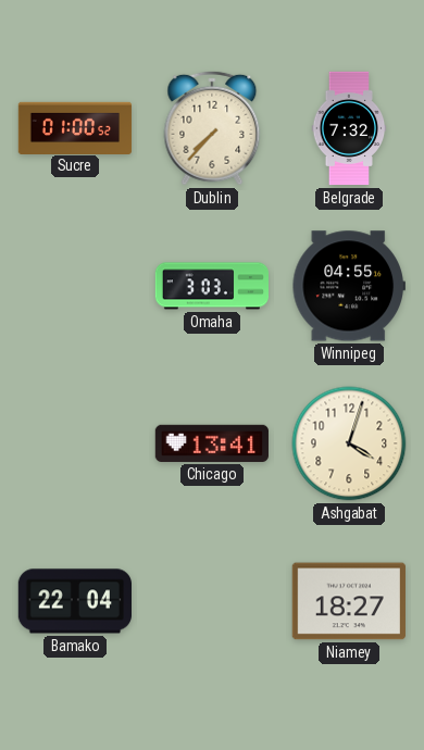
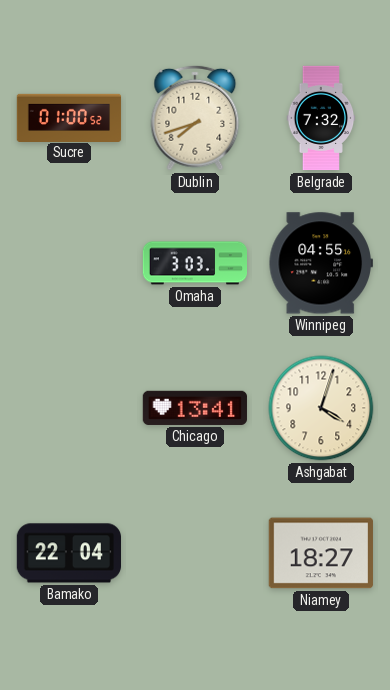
Dublin: 7:37 -> 7:42 (195, 118)
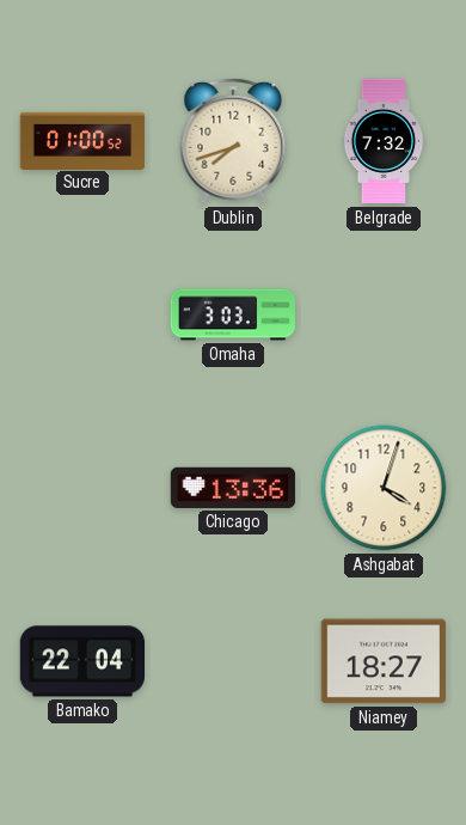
Winnipeg: 04:55 -> none (321, 263)
Chicago: 13:41 -> 13:36 (233, 488)
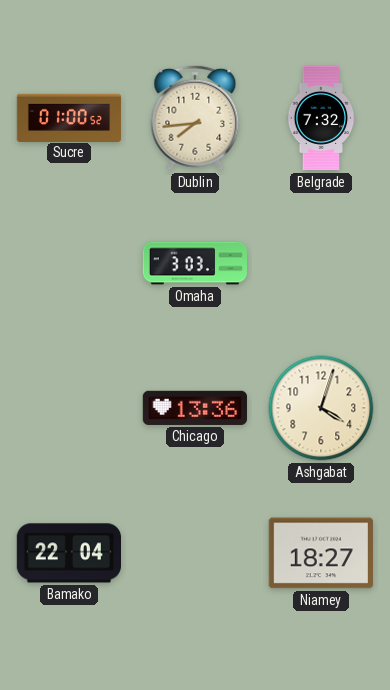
Dublin: 7:42 -> 7:44 (195, 118)
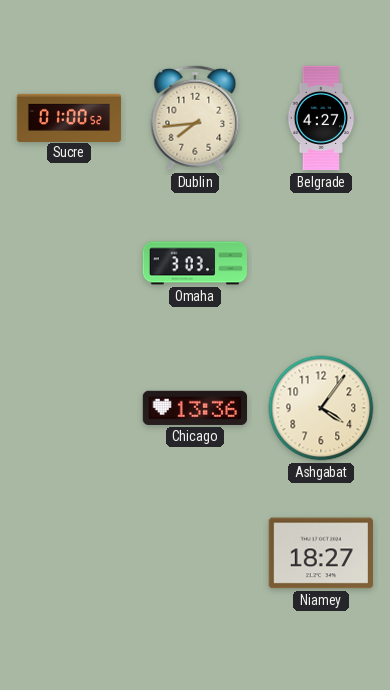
Belgrade: 7:32 -> 4:27 (321, 118)
Ashgabat: 4:03 -> 4:06 (321, 408)
Bamako: 22:04 -> none (68, 553)
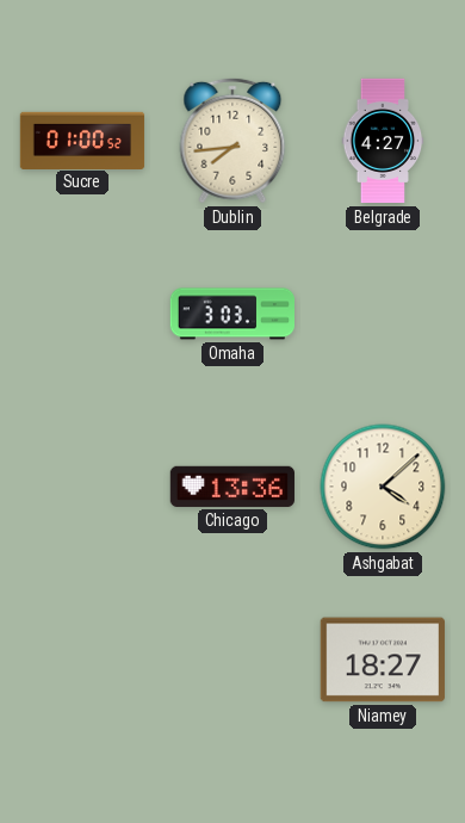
Ashgabat: 4:06 -> 4:08 (383, 487)
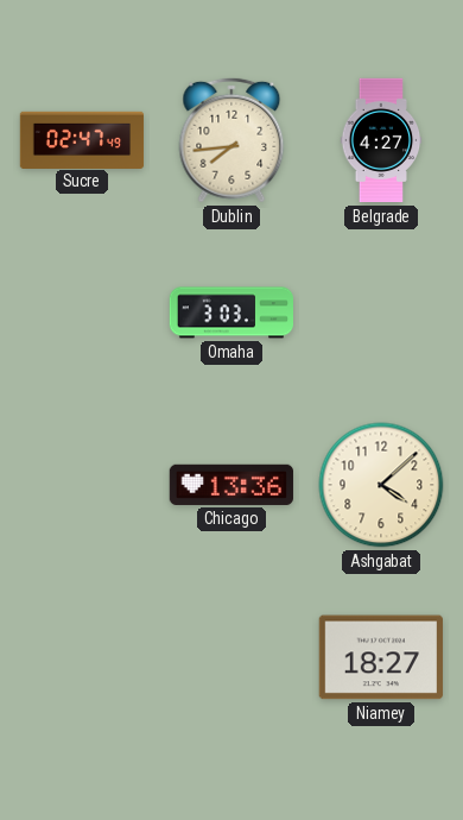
Sucre: 01:00 -> 02:47 (82, 139)
